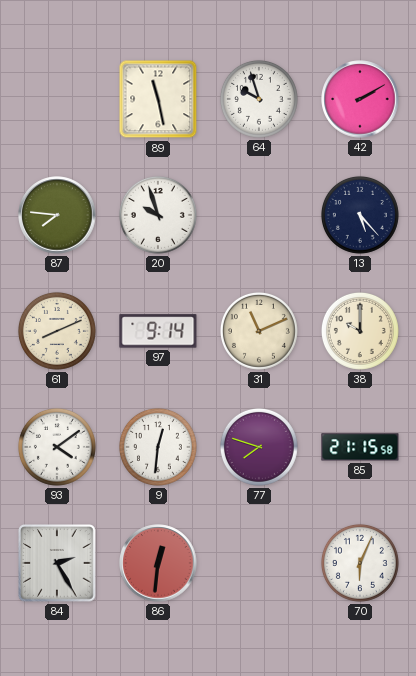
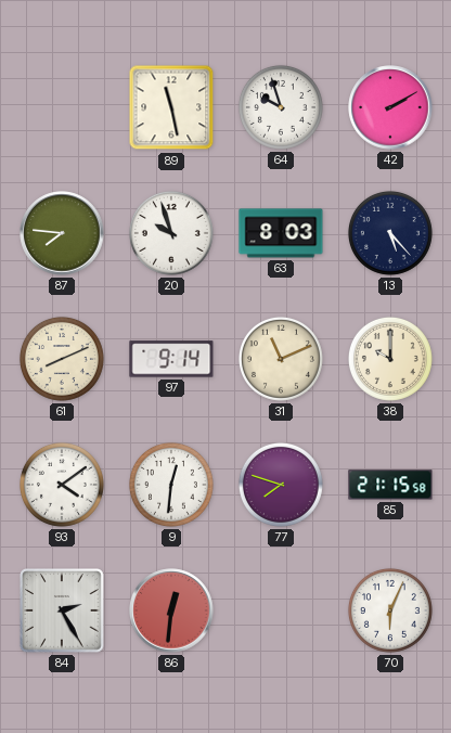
63: none -> 8:03 (281, 233)
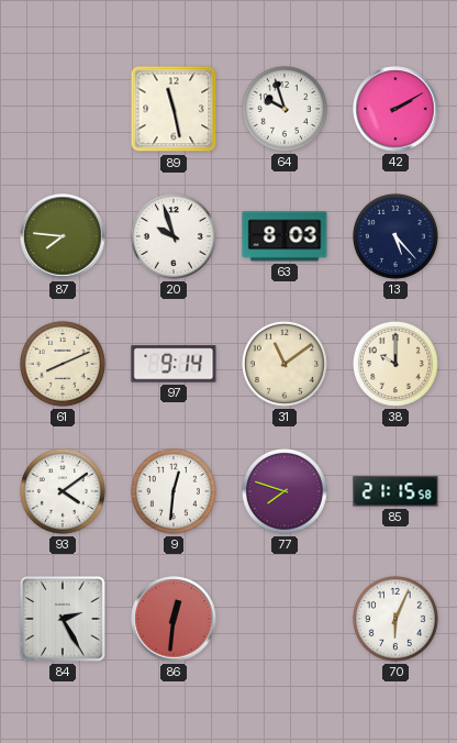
31: 11:11 -> 11:09 (285, 364)
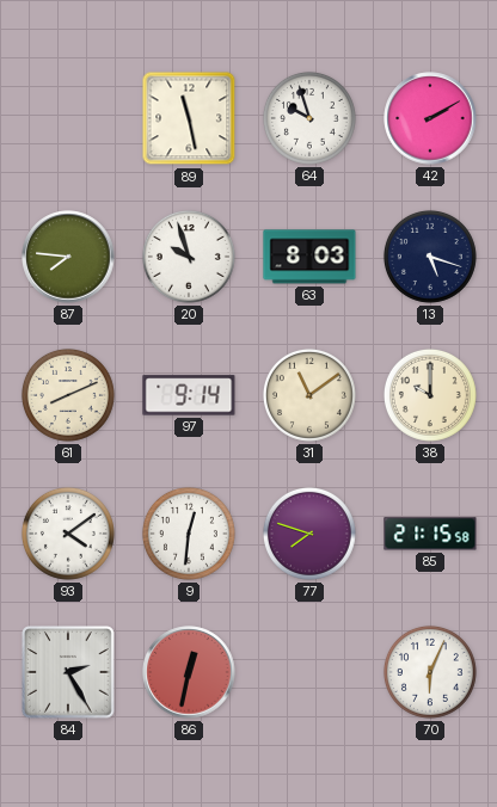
13: 5:23 -> 5:18 (430, 257)
86: 12:31 -> 12:32 (189, 672)
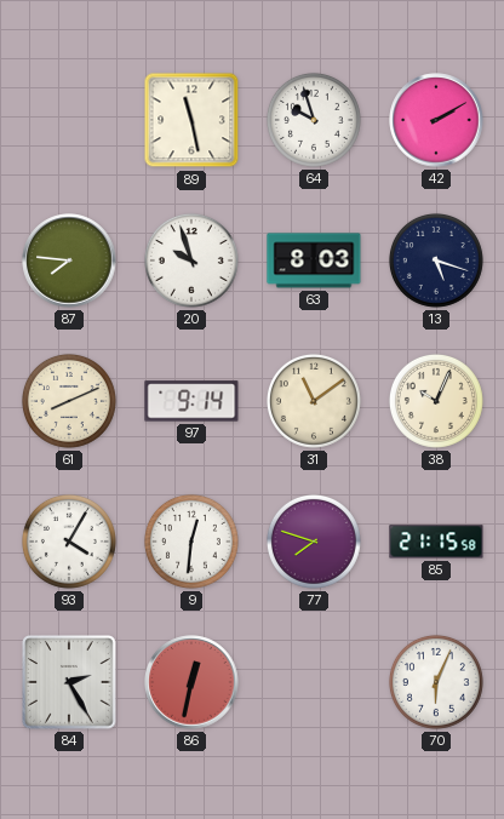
38: 10:00 -> 10:04 (436, 401)
93: 4:09 -> 4:05 (69, 542)
